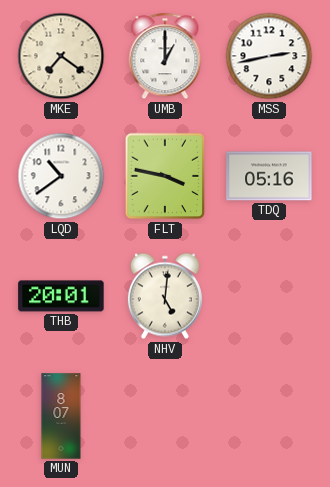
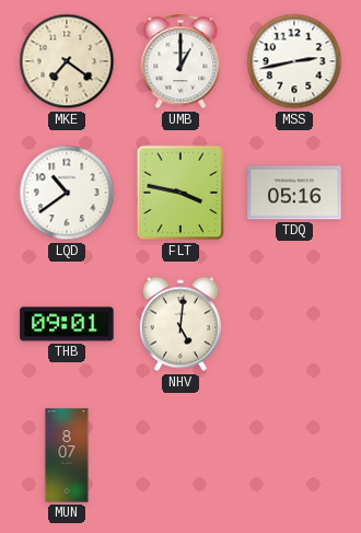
THB: 20:01 -> 09:01 (67, 324)
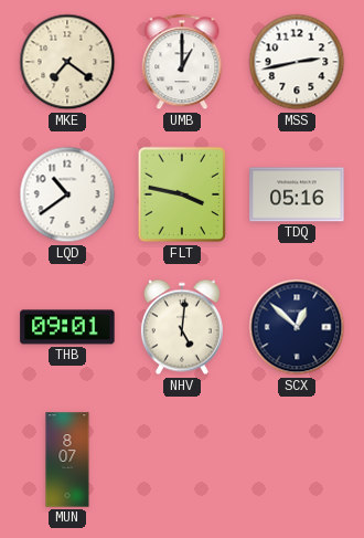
SCX: none -> 12:52 (297, 327)
